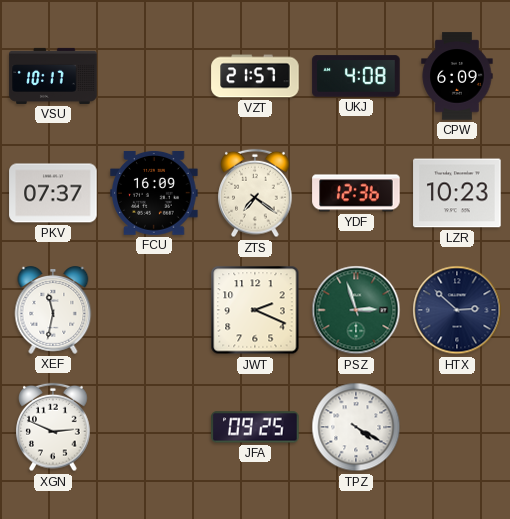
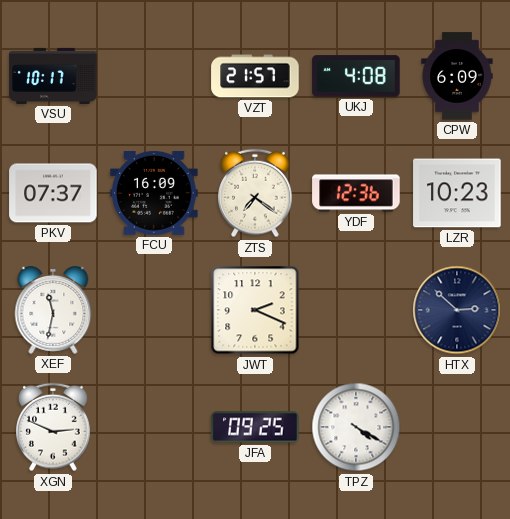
PSZ: 2:57 -> none (356, 310)
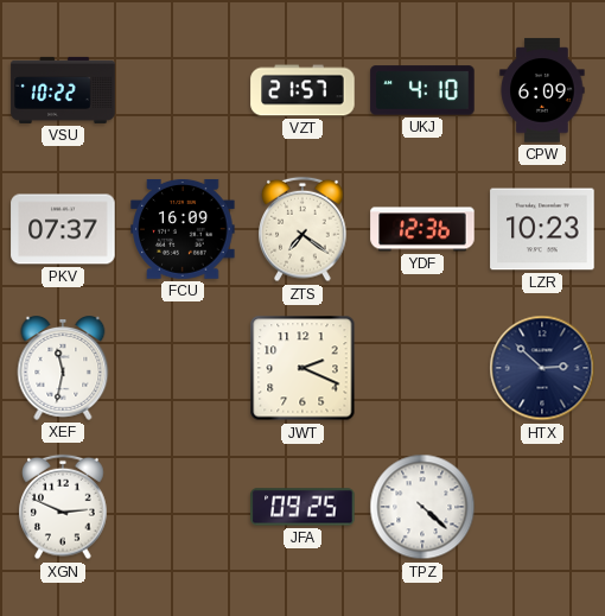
VSU: 10:17 -> 10:22 (63, 90)
UKJ: 4:08 -> 4:10 (422, 90)
TPZ: 4:20 -> 4:22 (422, 507)
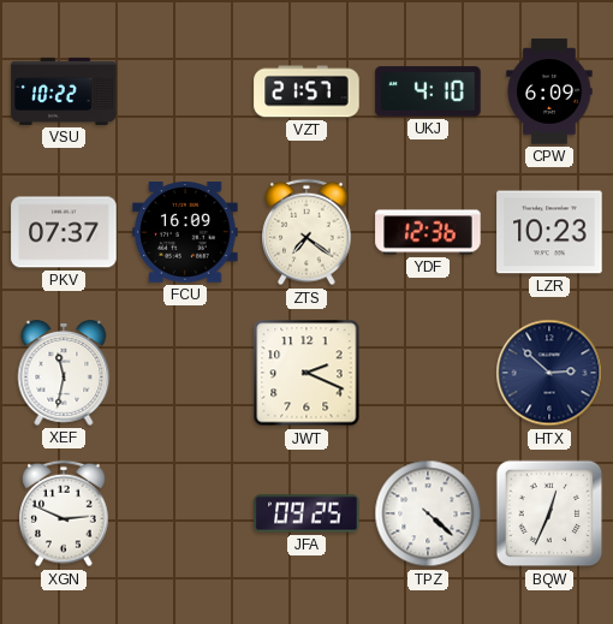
BQW: none -> 12:34 (549, 513)
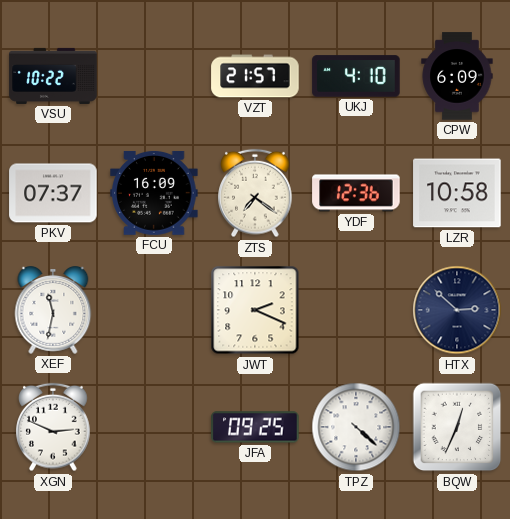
LZR: 10:23 -> 10:58 (457, 193)
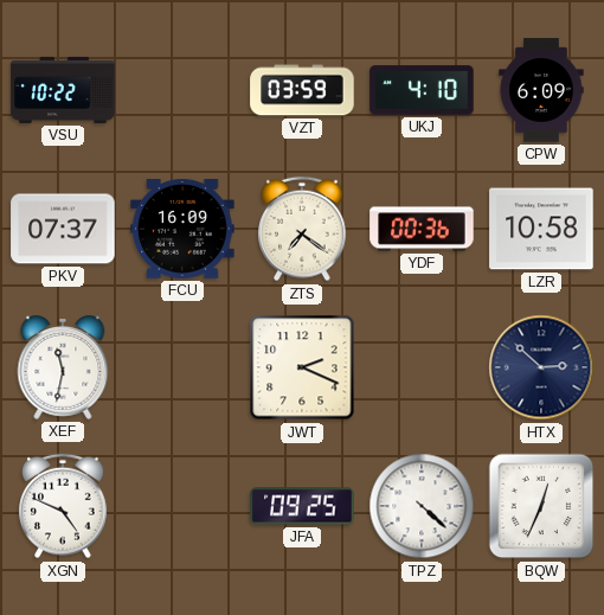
VZT: 21:57 -> 03:59 (302, 90)
YDF: 12:36 -> 00:36 (422, 229)
XGN: 2:49 -> 4:49 (63, 506)
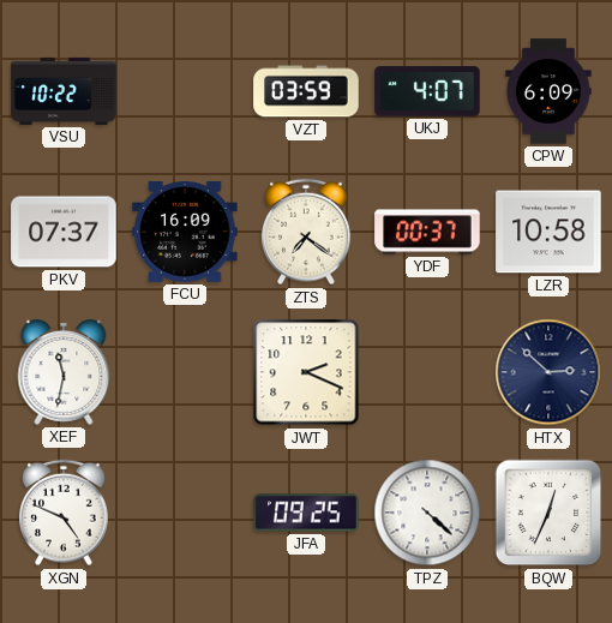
UKJ: 4:10 -> 4:07 (427, 91)
YDF: 00:36 -> 00:37 (427, 232)
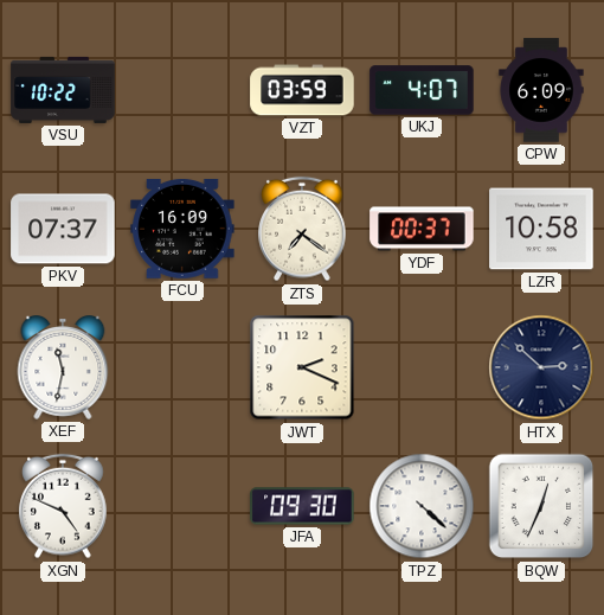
JFA: 09:25 -> 09:30 (302, 506)
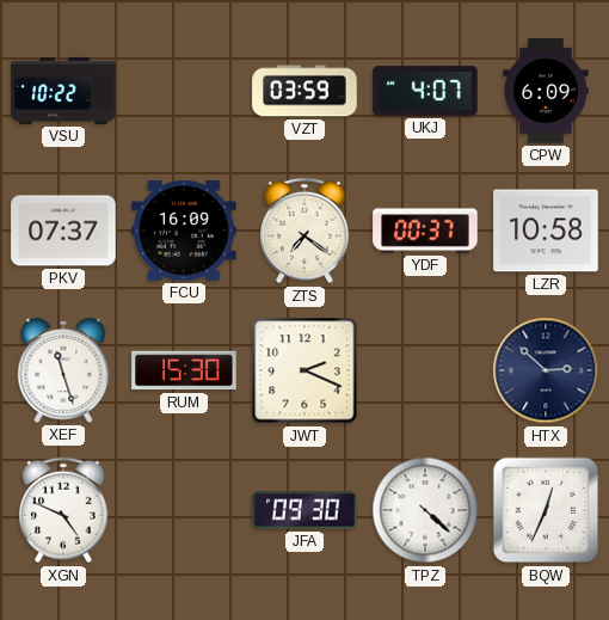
XEF: 11:32 -> 11:27 (63, 372)
RUM: none -> 15:30 (184, 370)
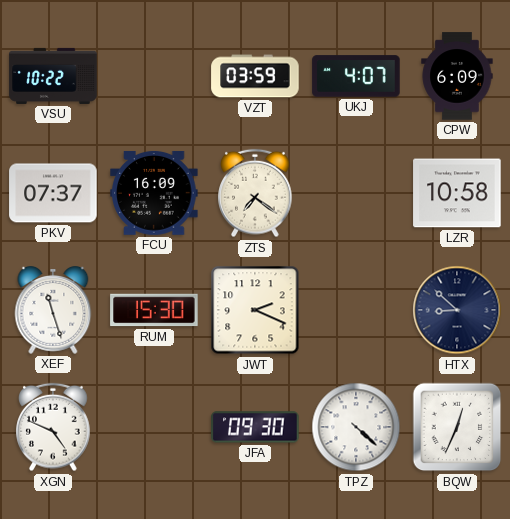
YDF: 00:37 -> none (425, 231)
HTX: 2:52 -> 8:52 (457, 310)
